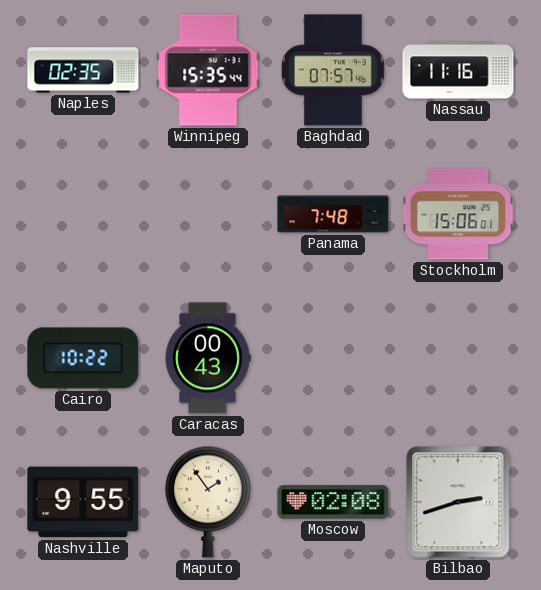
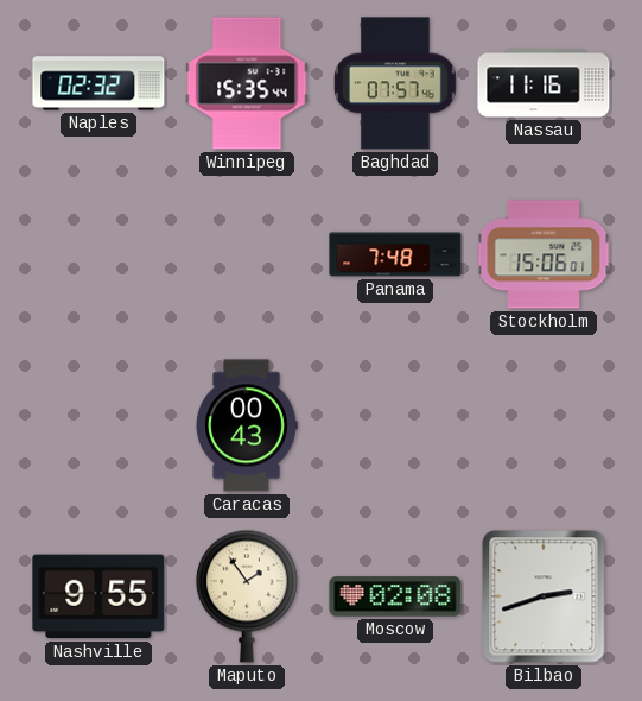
Naples: 02:35 -> 02:32 (98, 83)
Cairo: 10:22 -> none (83, 358)
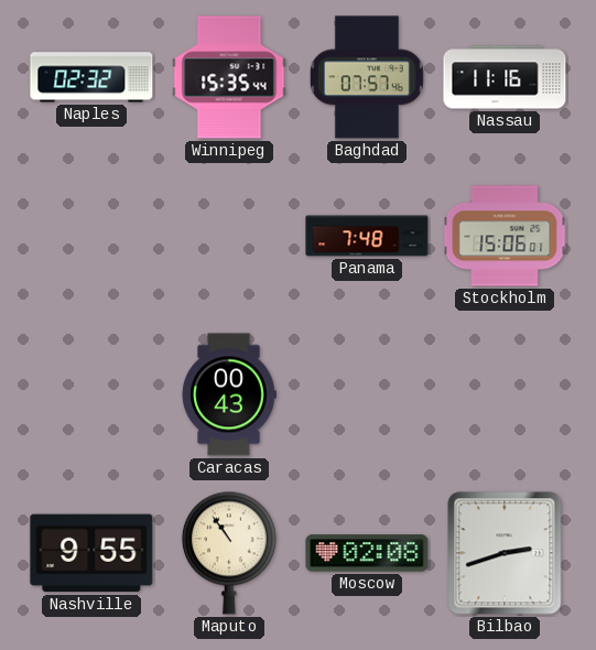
Maputo: 1:54 -> 10:54 (229, 553)
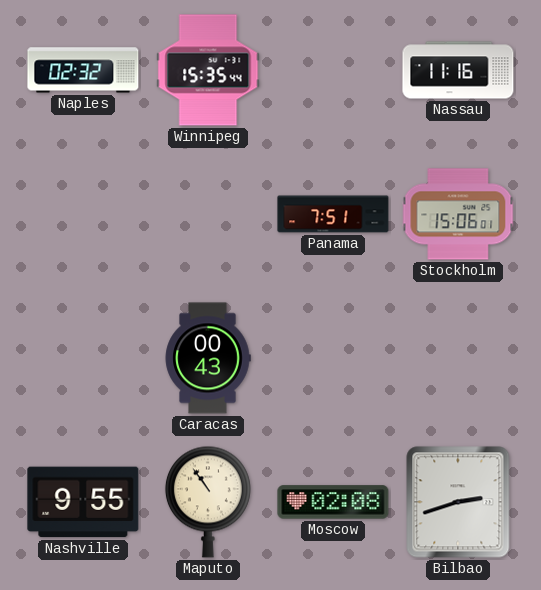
Baghdad: 07:57 -> none (368, 77)
Panama: 7:48 -> 7:51 (333, 214)
